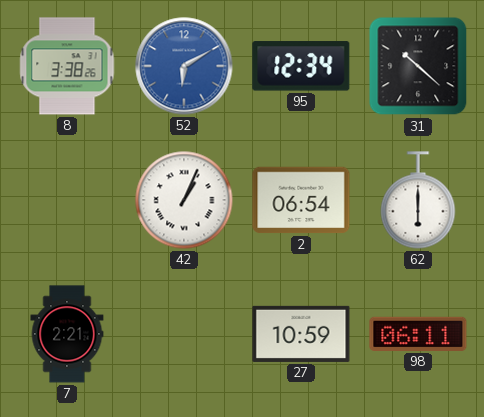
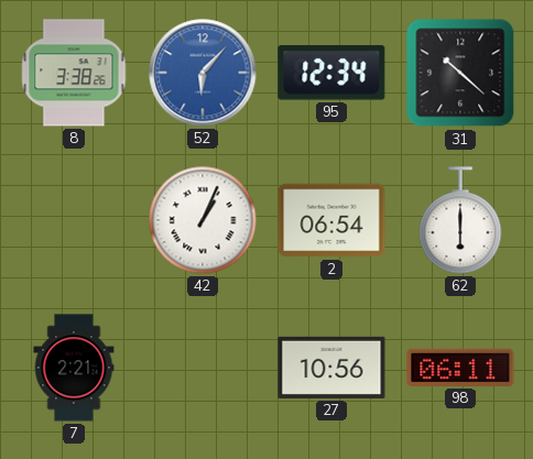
52: 6:10 -> 6:07 (203, 73)
27: 10:59 -> 10:56 (331, 368)
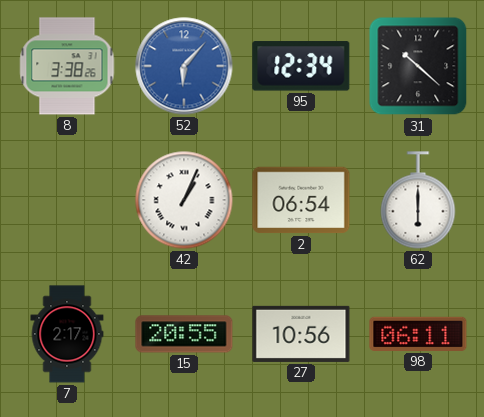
7: 2:21 -> 2:17 (67, 334)
15: none -> 20:55 (184, 334)
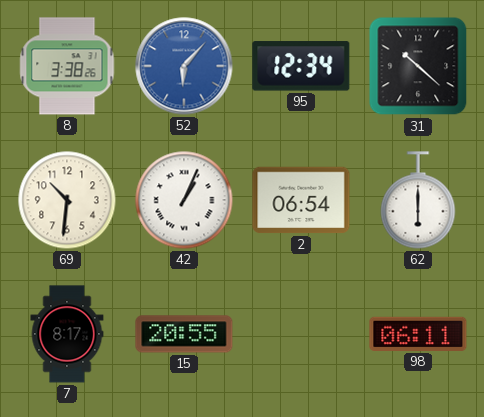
69: none -> 10:31 (67, 200)
7: 2:17 -> 8:17 (67, 334)
27: 10:56 -> none (301, 334)
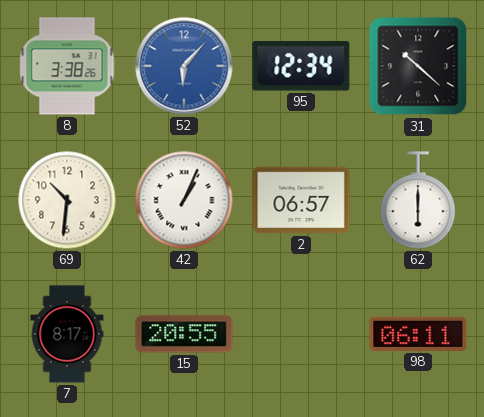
2: 06:54 -> 06:57 (301, 200)
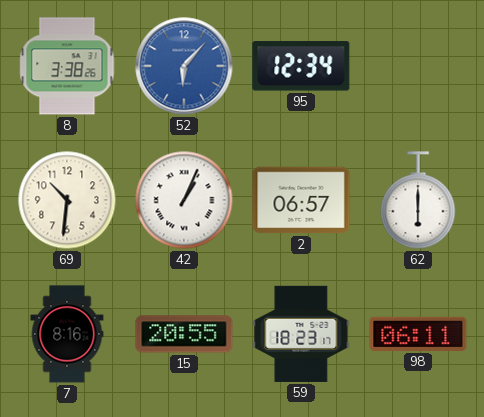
31: 10:22 -> none (418, 66)
7: 8:17 -> 8:16 (67, 334)
59: none -> 18:23 (301, 334)
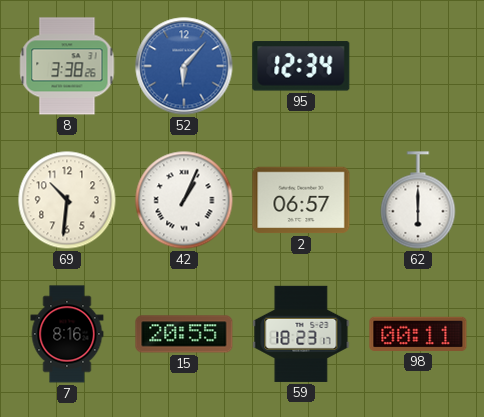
98: 06:11 -> 00:11 (418, 334)
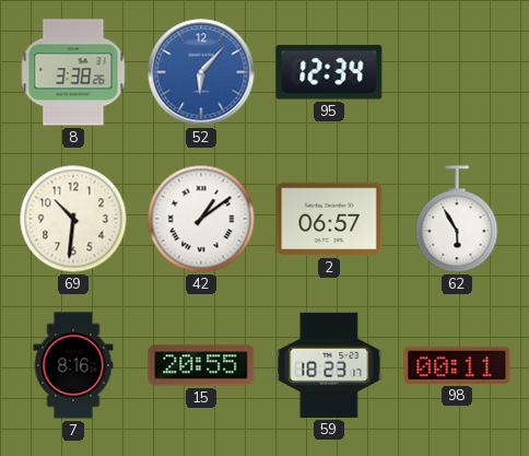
42: 1:04 -> 1:09 (201, 219)
62: 6:00 -> 5:55 (457, 219)
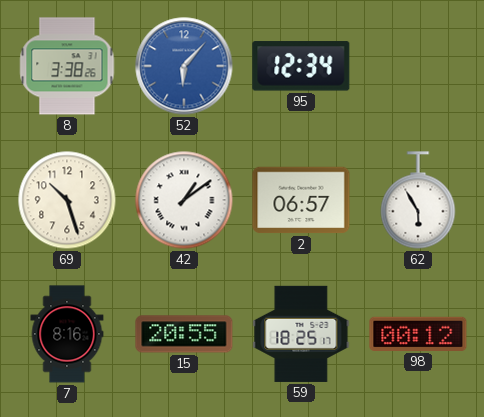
69: 10:31 -> 10:27 (67, 200)
59: 18:23 -> 18:25 (301, 334)
98: 00:11 -> 00:12 (418, 334)
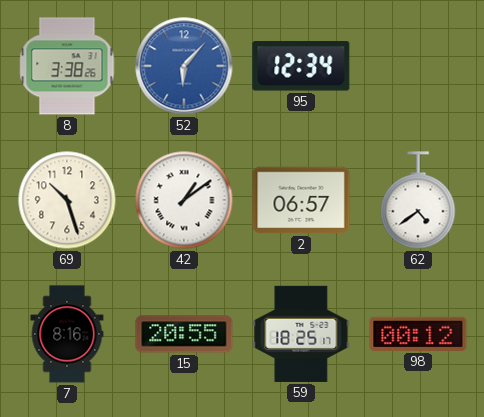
62: 5:55 -> 4:39 (418, 200)
